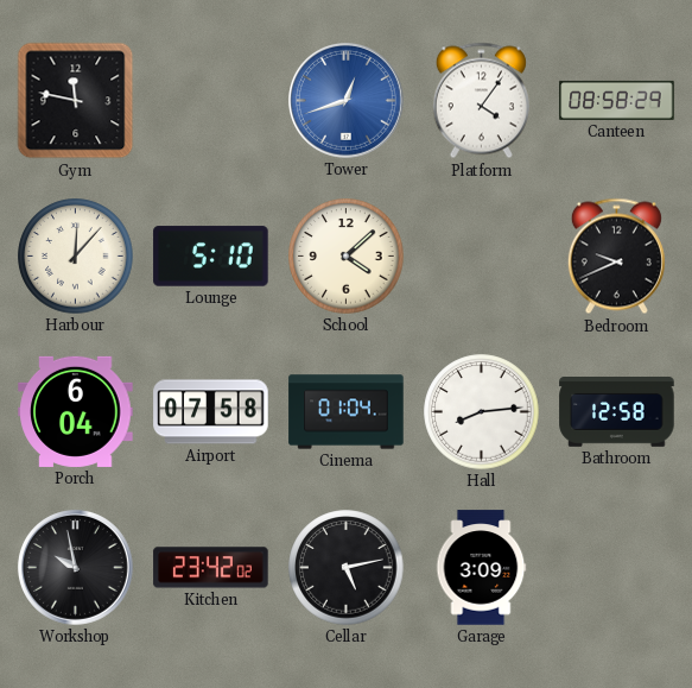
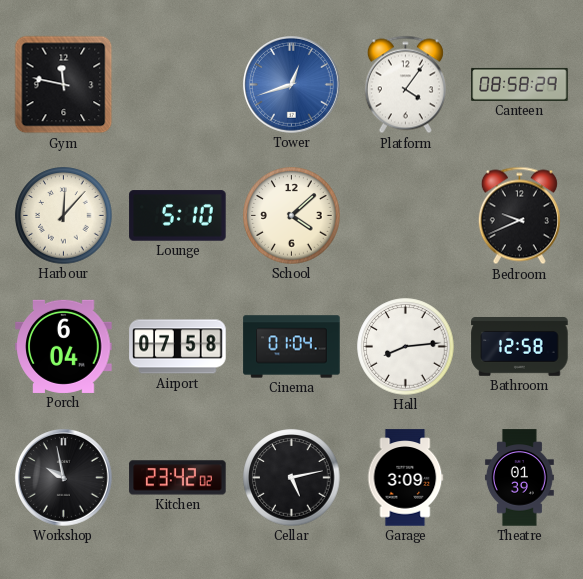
Theatre: none -> 01:39 (519, 478)
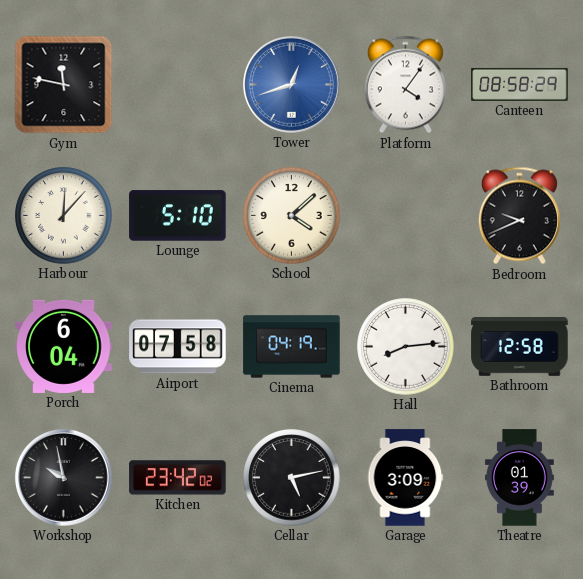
Cinema: 01:04 -> 04:19 (292, 347)
